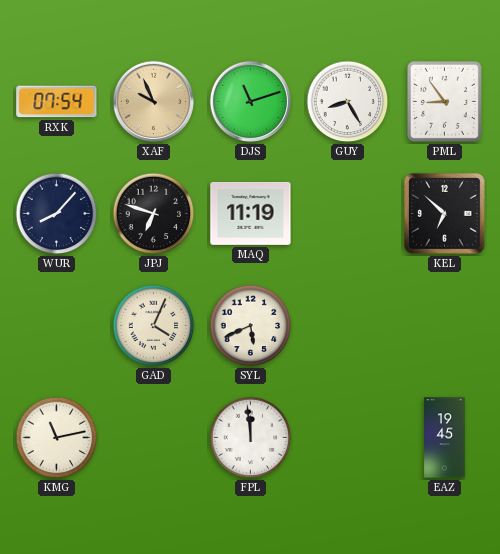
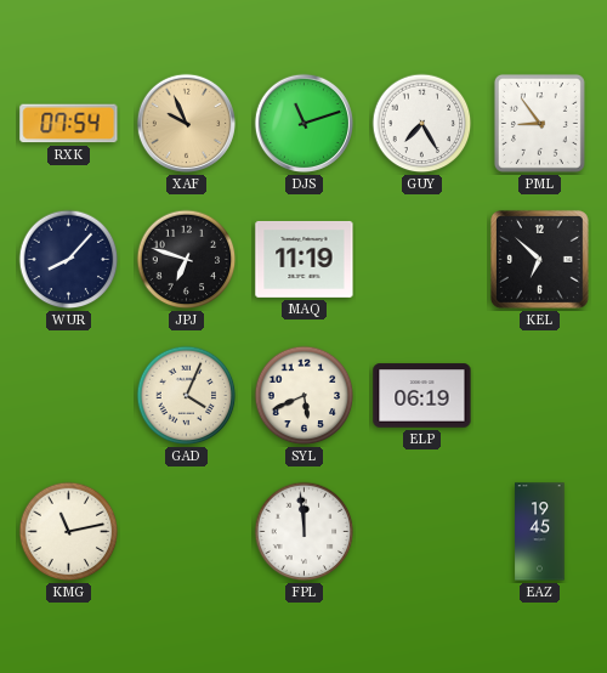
GUY: 8:25 -> 7:25 (422, 124)
ELP: none -> 06:19 (422, 396)
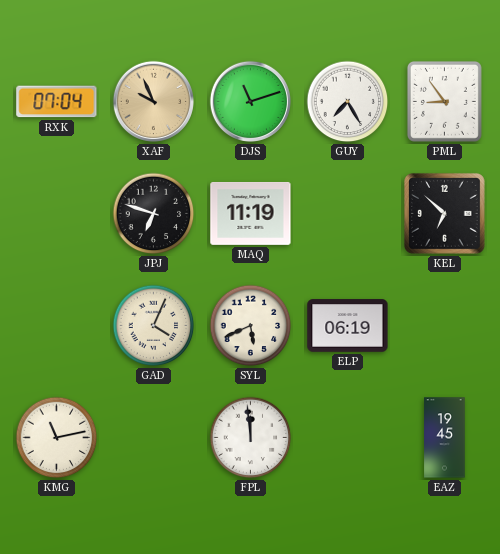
RXK: 07:54 -> 07:04 (57, 102)
WUR: 8:07 -> none (69, 260)
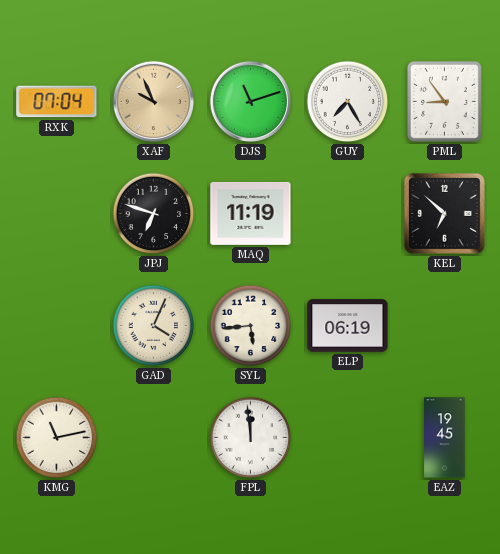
SYL: 5:41 -> 5:44 (251, 326)
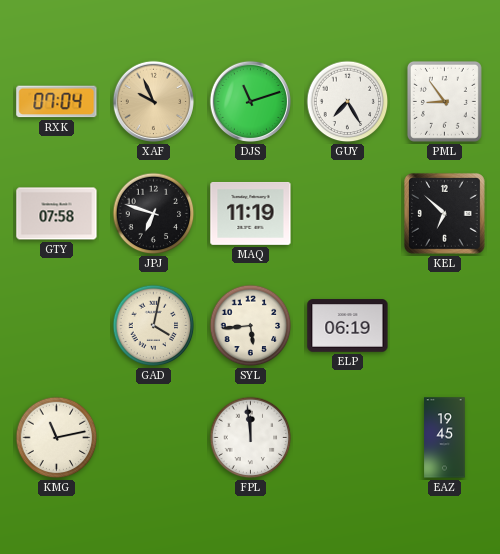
GTY: none -> 07:58 (57, 214)
GAD: 4:04 -> 4:02 (154, 326)
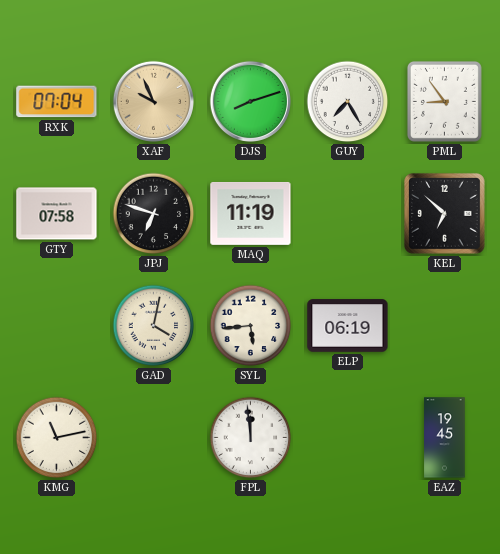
DJS: 11:12 -> 8:12 (250, 101)
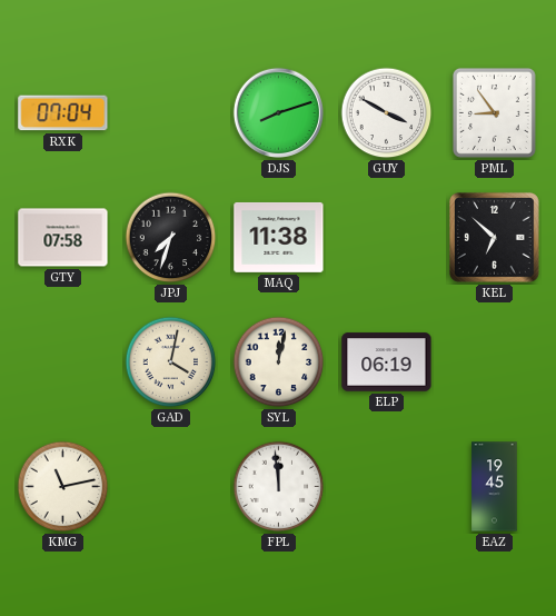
XAF: 9:56 -> none (153, 101)
GUY: 7:25 -> 3:50 (387, 113)
JPJ: 6:48 -> 7:33 (171, 238)
MAQ: 11:19 -> 11:38 (279, 237)
SYL: 5:44 -> 12:02 (279, 362)
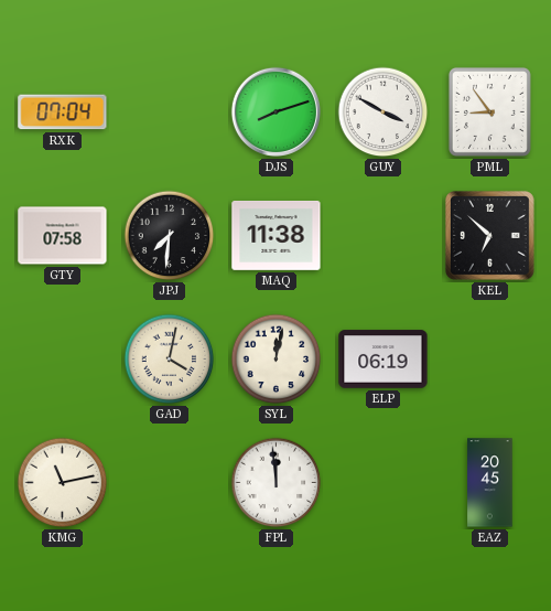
JPJ: 7:33 -> 7:31 (170, 236)
EAZ: 19:45 -> 20:45 (490, 483)
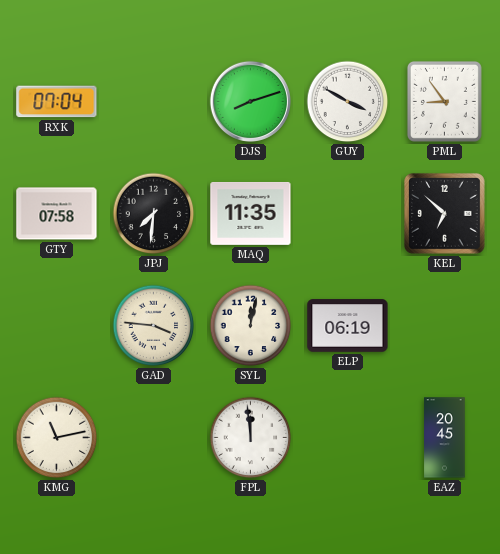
MAQ: 11:38 -> 11:35 (251, 213)
GAD: 4:02 -> 3:46 (154, 326)
